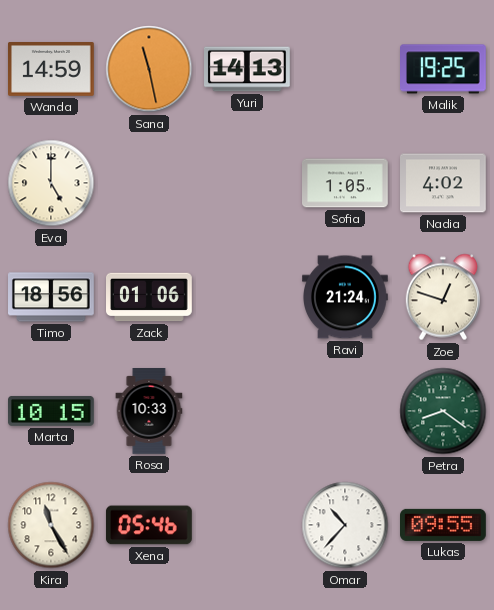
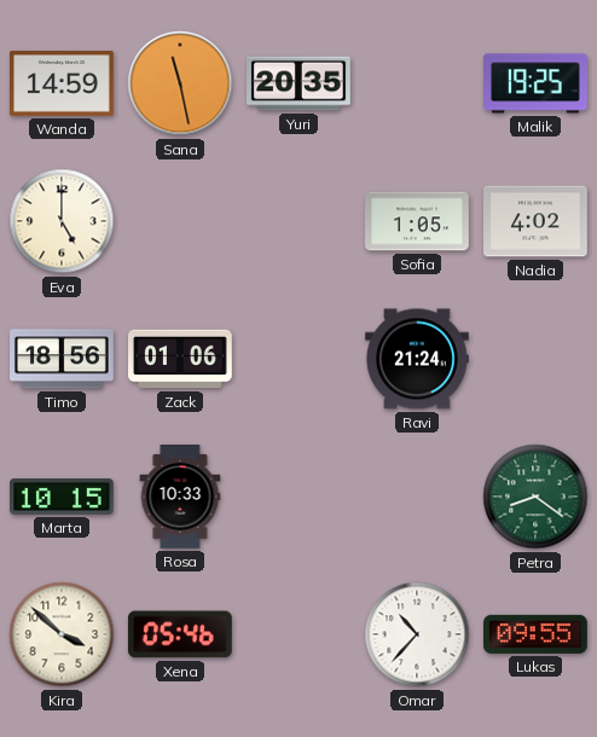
Yuri: 14:13 -> 20:35 (300, 83)
Zoe: 12:48 -> none (442, 297)
Kira: 11:25 -> 3:52 (62, 634)
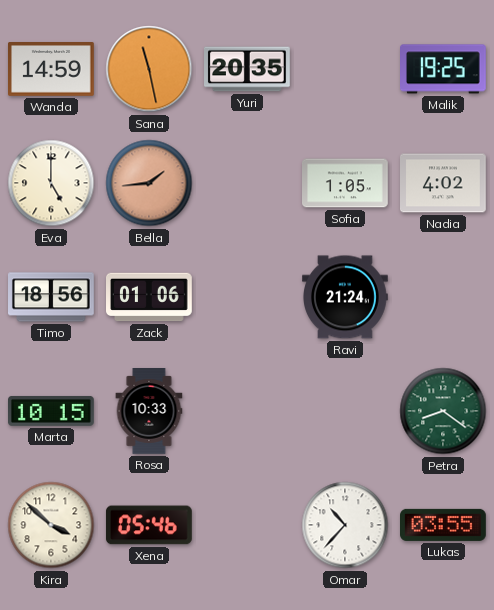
Bella: none -> 1:44 (149, 183)
Lukas: 09:55 -> 03:55 (444, 525)
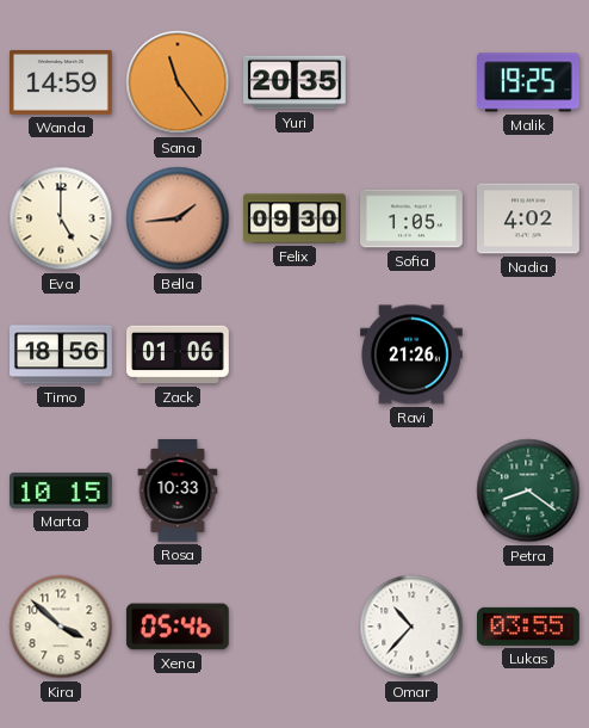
Sana: 11:28 -> 11:24 (178, 82)
Felix: none -> 09:30 (294, 218)
Ravi: 21:24 -> 21:26 (413, 354)
